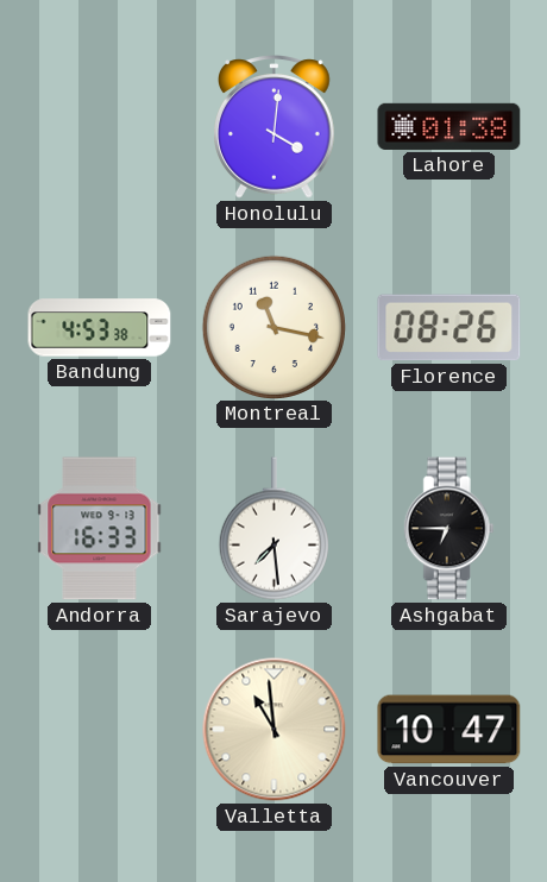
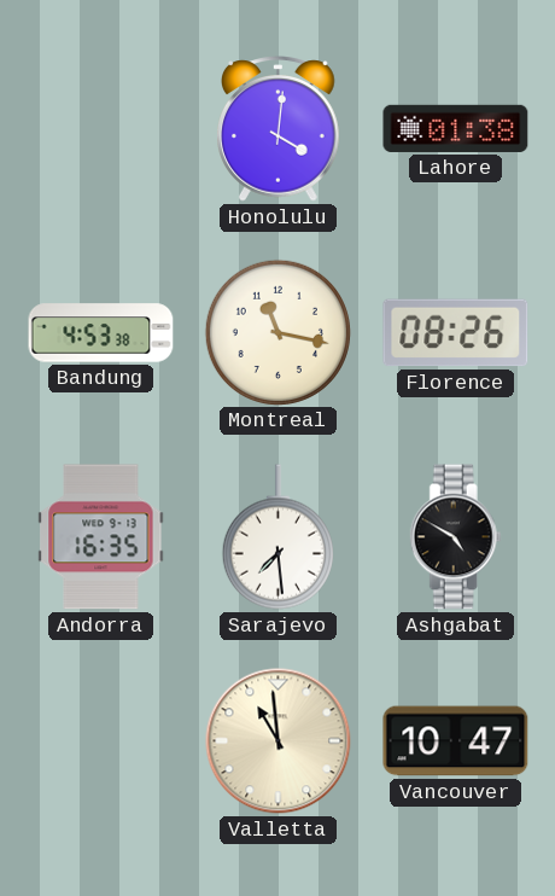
Andorra: 16:33 -> 16:35 (101, 537)
Ashgabat: 6:45 -> 4:50 (455, 537)
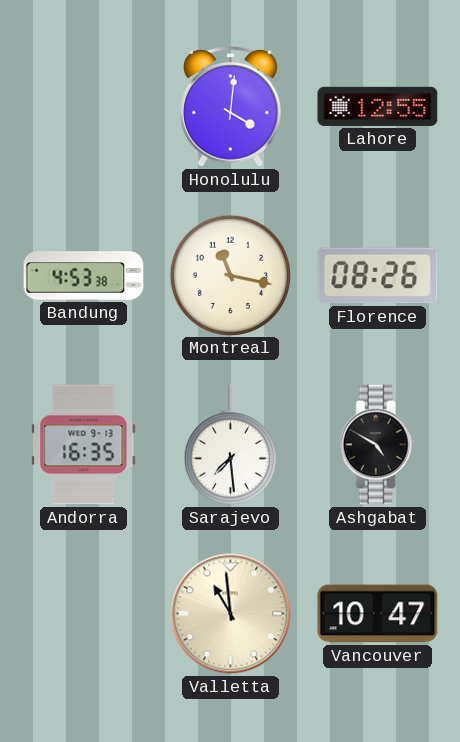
Lahore: 01:38 -> 12:55 (378, 106)
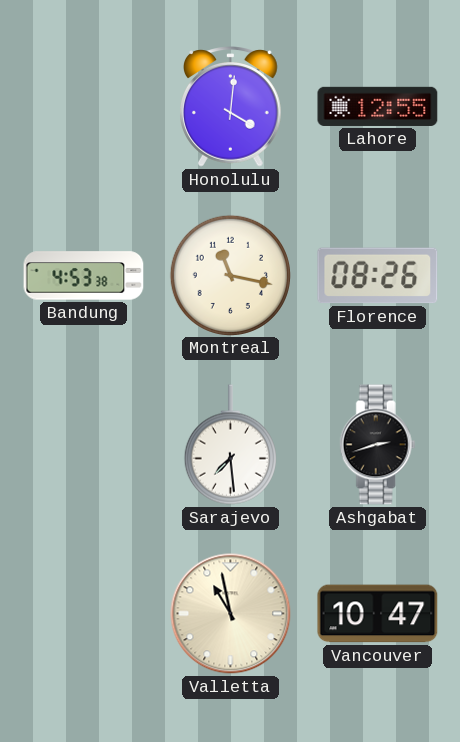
Andorra: 16:35 -> none (84, 445)
Ashgabat: 4:50 -> 2:42 (377, 445)
Valletta: 10:59 -> 10:58 (231, 614)
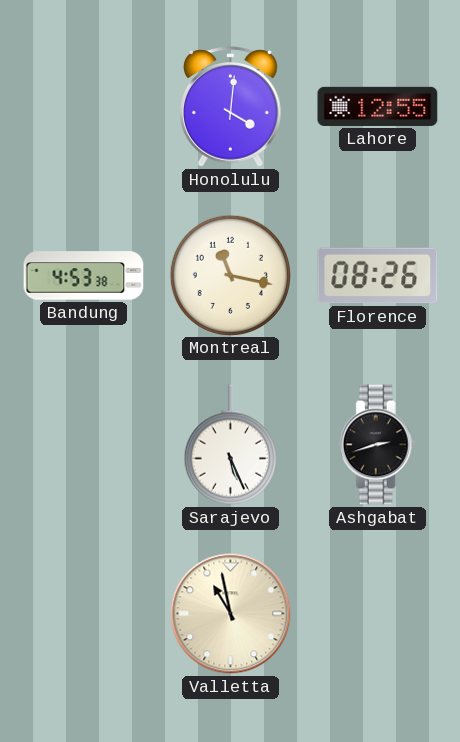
Sarajevo: 7:29 -> 5:26 (230, 445)
Vancouver: 10:47 -> none (378, 614)
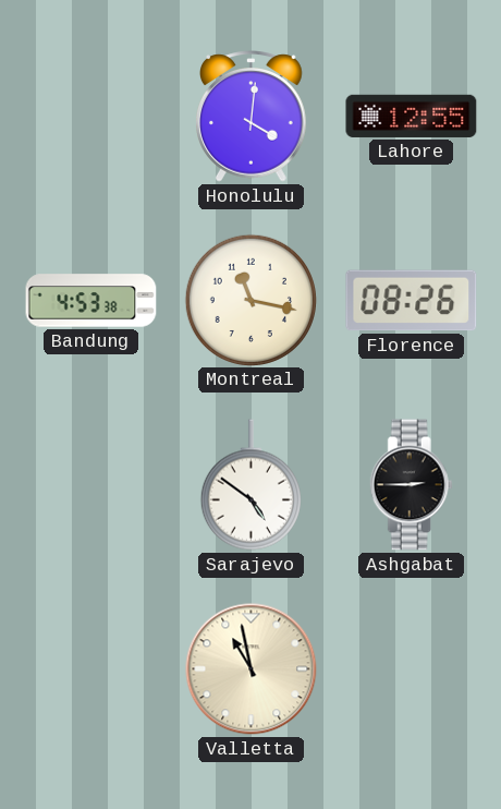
Sarajevo: 5:26 -> 4:51 (250, 485)
Ashgabat: 2:42 -> 2:45 (411, 485)
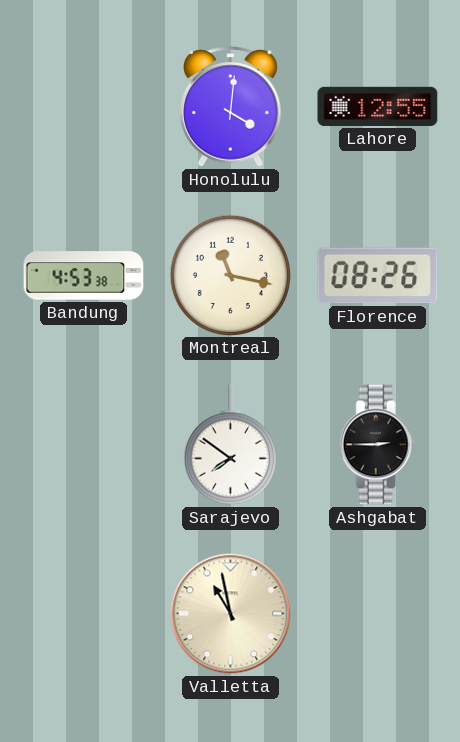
Sarajevo: 4:51 -> 7:51 (230, 445)
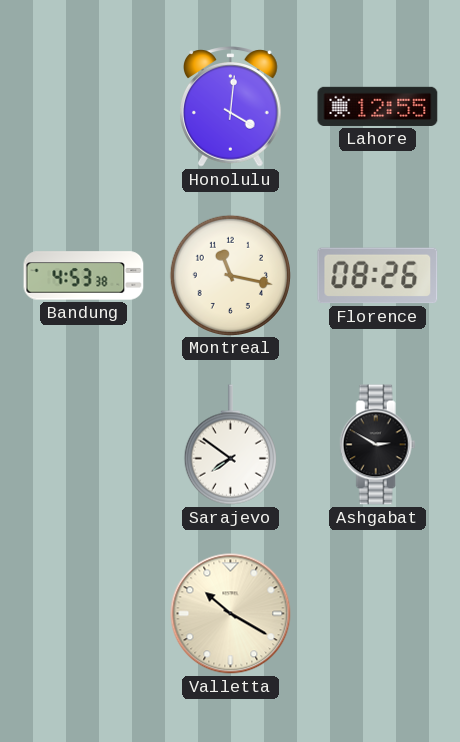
Ashgabat: 2:45 -> 2:50 (377, 445)
Valletta: 10:58 -> 10:20 (231, 614)
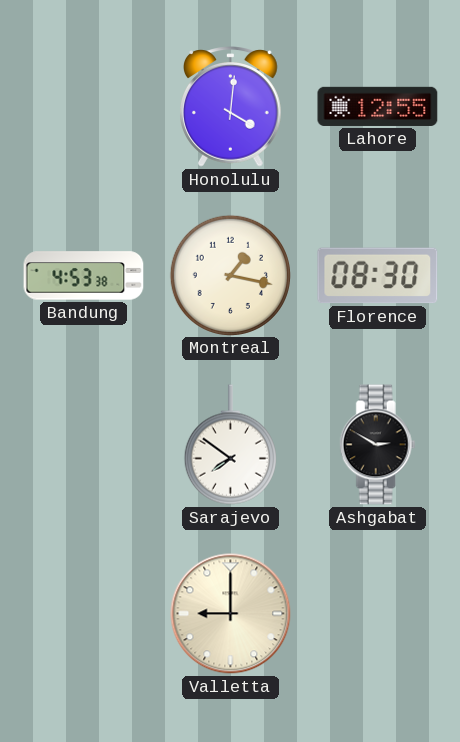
Montreal: 11:17 -> 1:17 (230, 275)
Florence: 08:26 -> 08:30 (378, 276)
Valletta: 10:20 -> 9:00 (231, 614)
